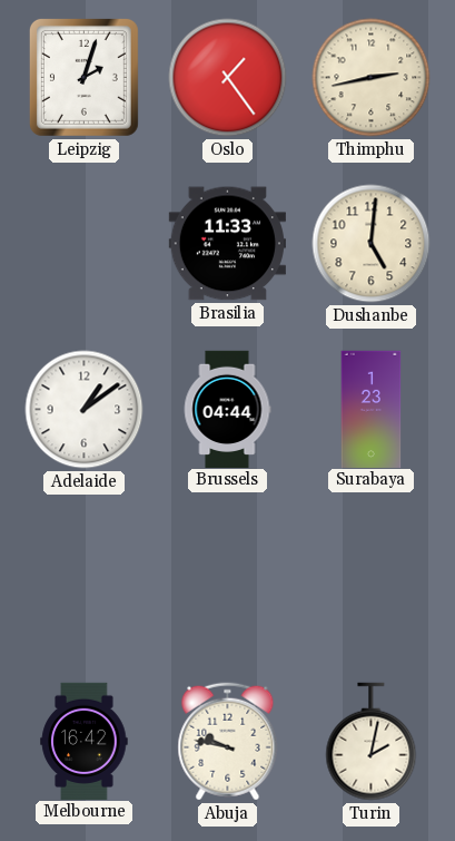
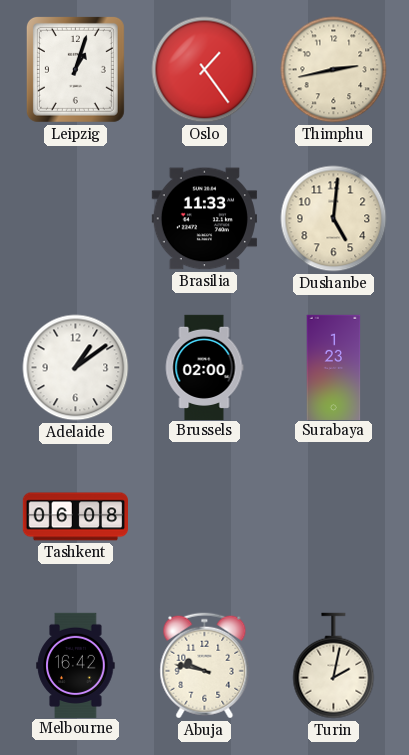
Leipzig: 2:03 -> 1:03 (75, 69)
Brussels: 04:44 -> 02:00 (204, 367)
Tashkent: none -> 06:08 (75, 517)
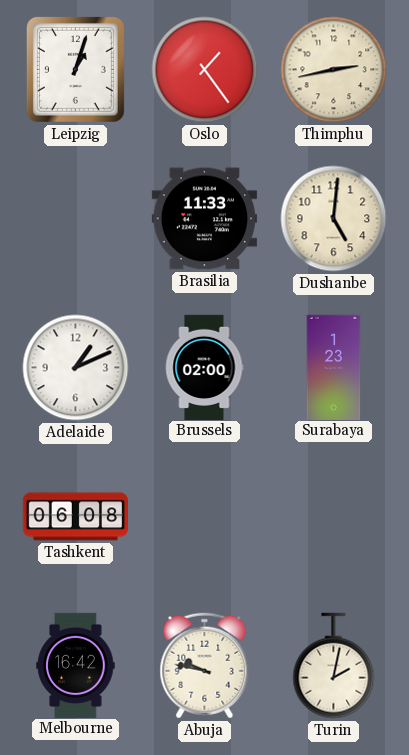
Adelaide: 1:09 -> 1:11 (76, 368)
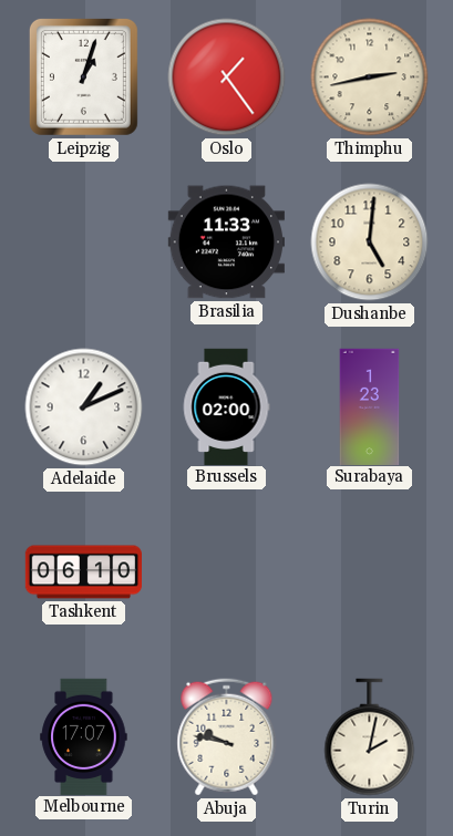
Tashkent: 06:08 -> 06:10 (83, 572)
Melbourne: 16:42 -> 17:07 (84, 736)
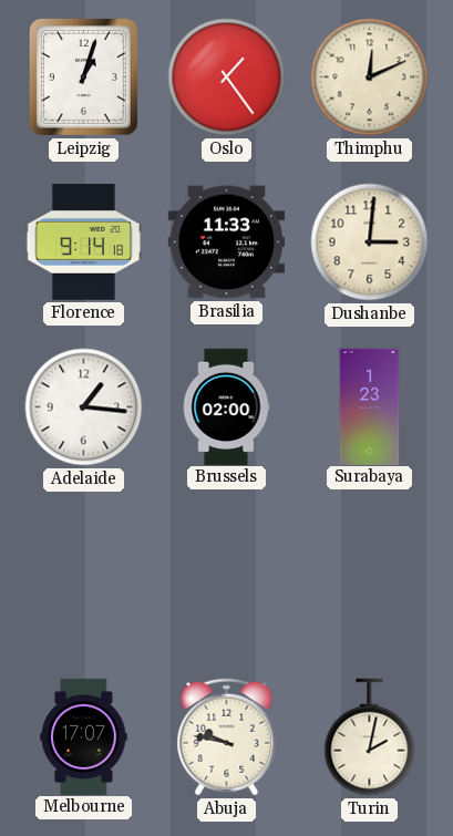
Thimphu: 2:43 -> 12:11 (370, 78)
Florence: none -> 9:14 (83, 242)
Dushanbe: 5:01 -> 3:01 (370, 242)
Adelaide: 1:11 -> 1:16 (84, 407)
Tashkent: 06:10 -> none (83, 572)
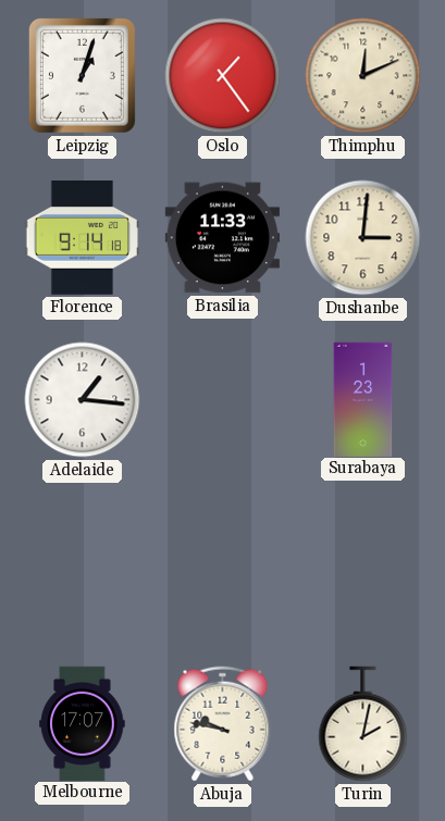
Brussels: 02:00 -> none (226, 406)
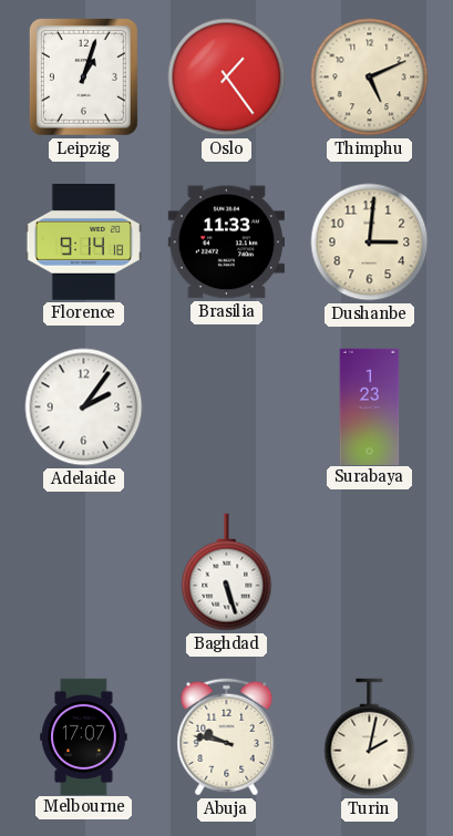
Thimphu: 12:11 -> 5:11 (370, 78)
Adelaide: 1:16 -> 2:06 (84, 407)
Baghdad: none -> 5:27 (227, 572)
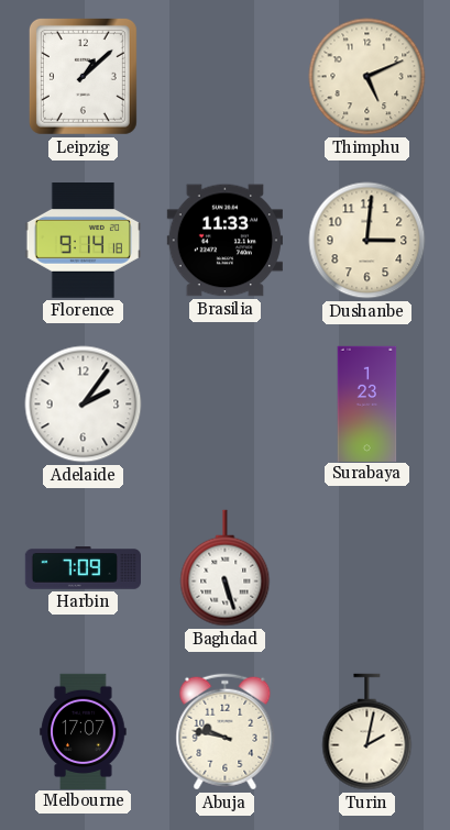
Leipzig: 1:03 -> 1:08 (83, 76)
Oslo: 1:24 -> none (227, 78)
Harbin: none -> 7:09 (83, 568)
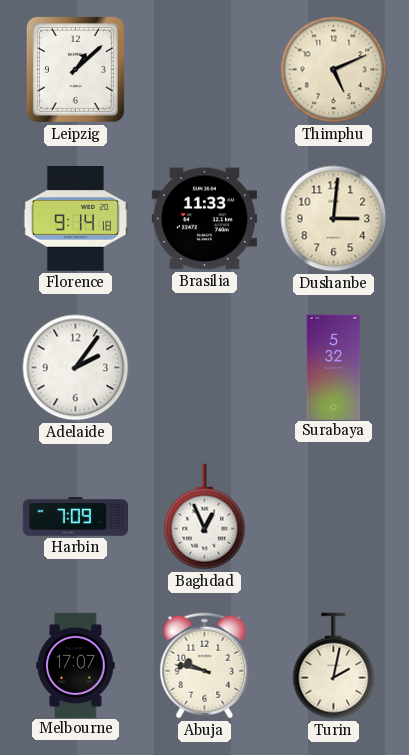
Surabaya: 1:23 -> 5:32 (334, 367)
Baghdad: 5:27 -> 12:56 (205, 517)
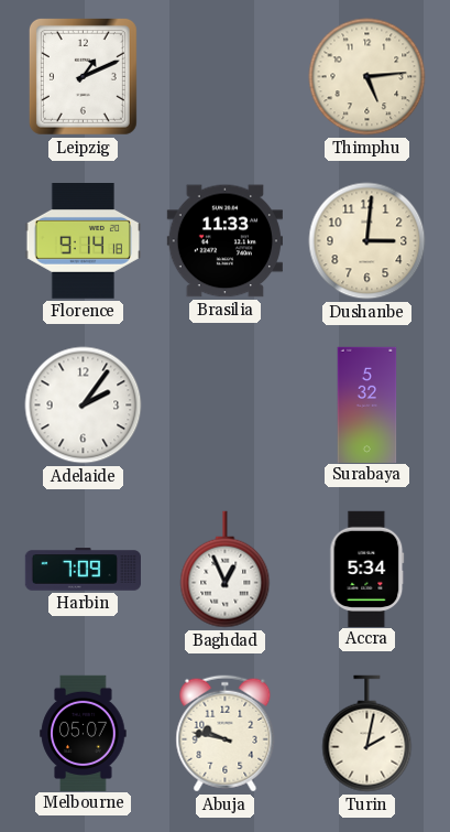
Leipzig: 1:08 -> 1:11 (83, 76)
Thimphu: 5:11 -> 5:14 (367, 77)
Accra: none -> 5:34 (367, 569)
Melbourne: 17:07 -> 05:07 (84, 733)
